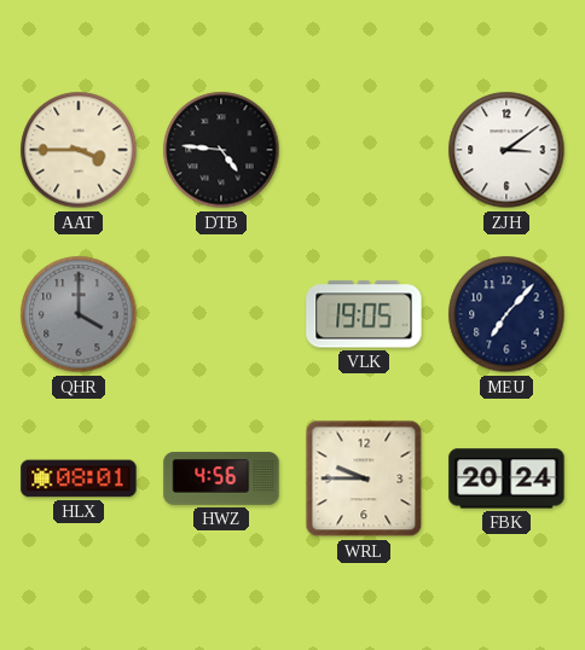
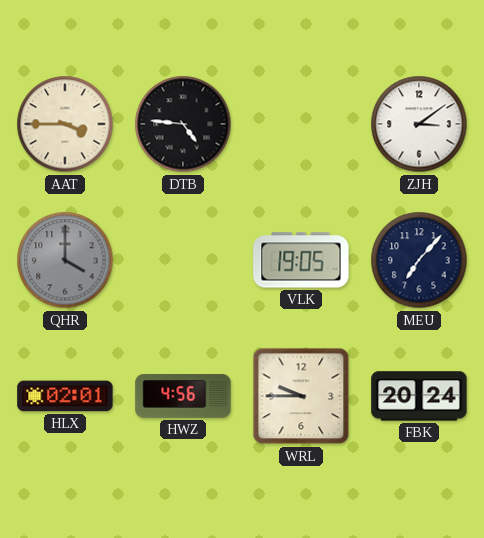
HLX: 08:01 -> 02:01 (65, 396)
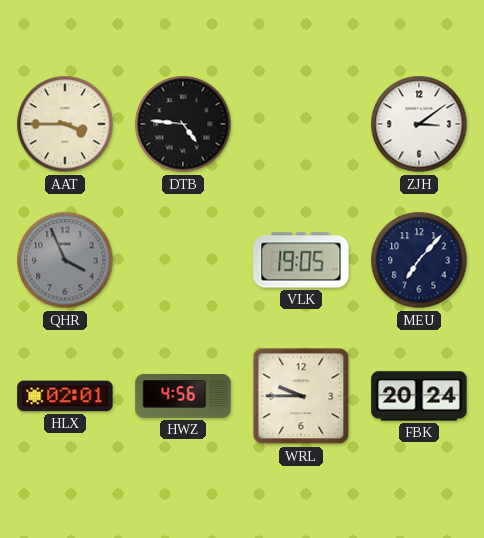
QHR: 4:00 -> 3:56 (65, 260)
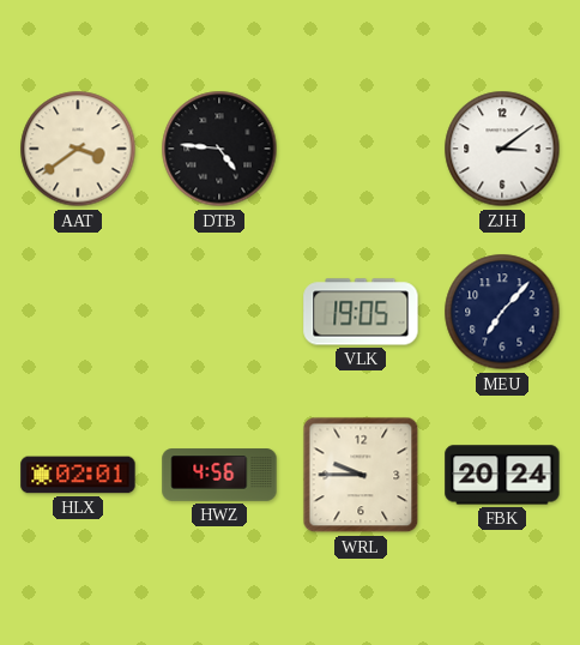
AAT: 3:45 -> 3:39 (78, 149)
QHR: 3:56 -> none (65, 260)
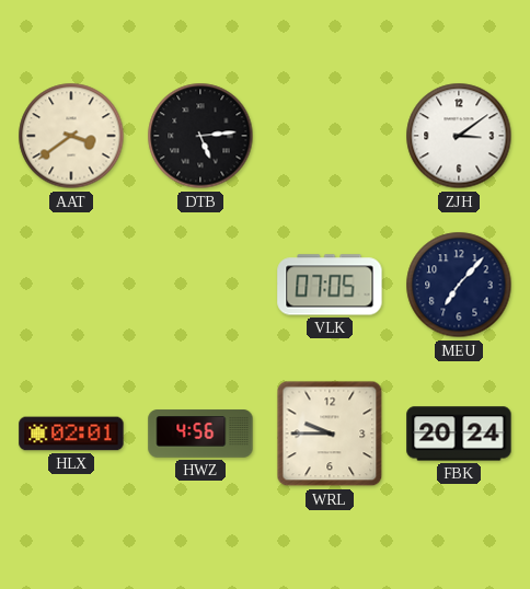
DTB: 4:46 -> 5:14 (200, 136)
VLK: 19:05 -> 07:05 (330, 285)
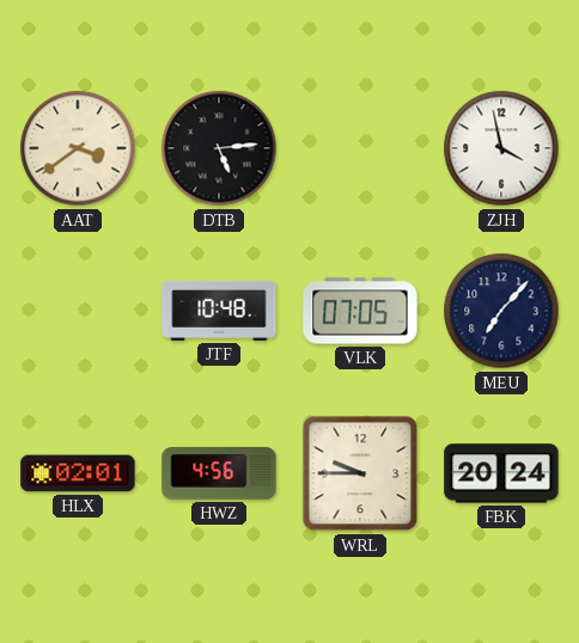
ZJH: 3:09 -> 3:58 (501, 148)
JTF: none -> 10:48 (219, 311)
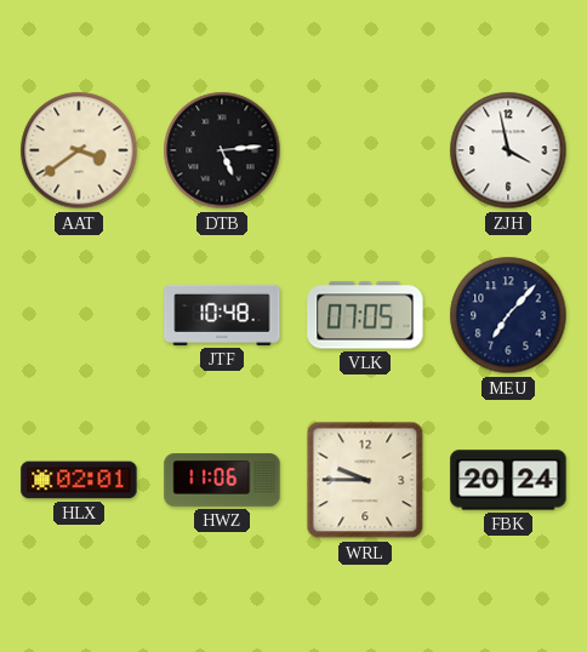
HWZ: 4:56 -> 11:06 (222, 480)
